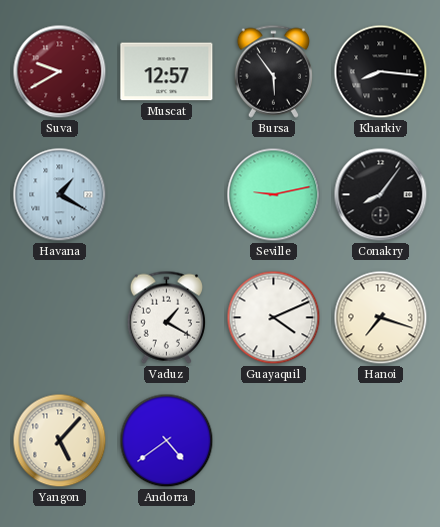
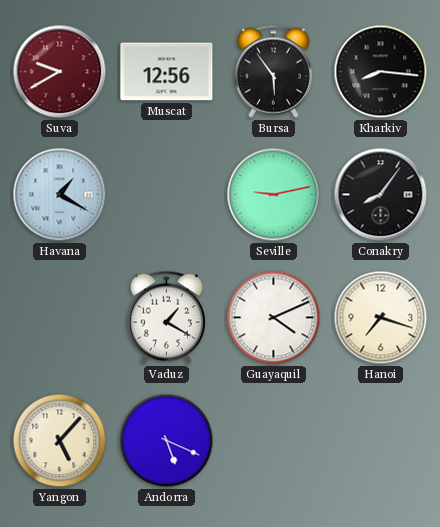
Muscat: 12:57 -> 12:56 (167, 72)
Andorra: 4:39 -> 5:19 (167, 441)
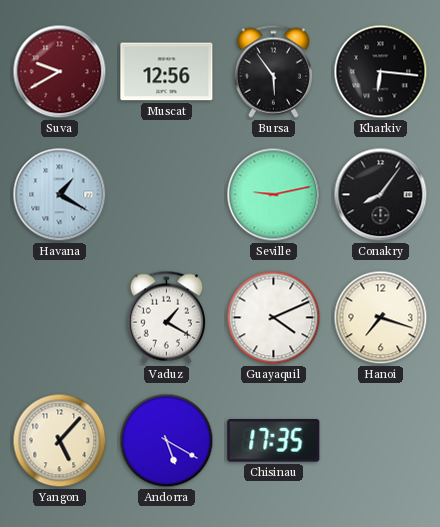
Kharkiv: 8:16 -> 6:16 (381, 72)
Andorra: 5:19 -> 5:20 (167, 441)
Chisinau: none -> 17:35 (274, 441)
